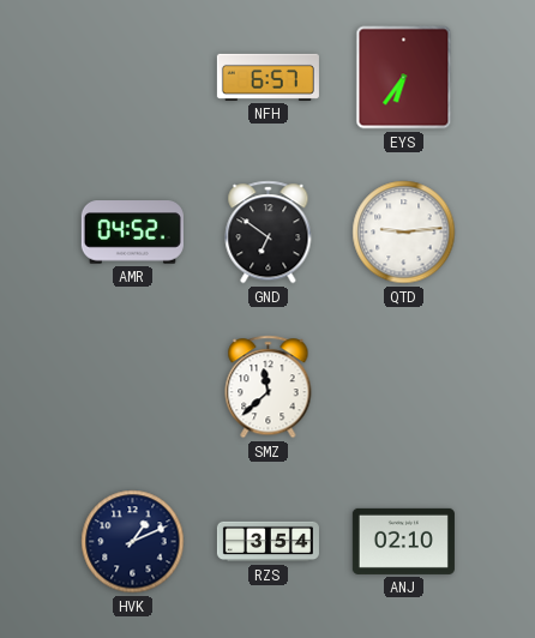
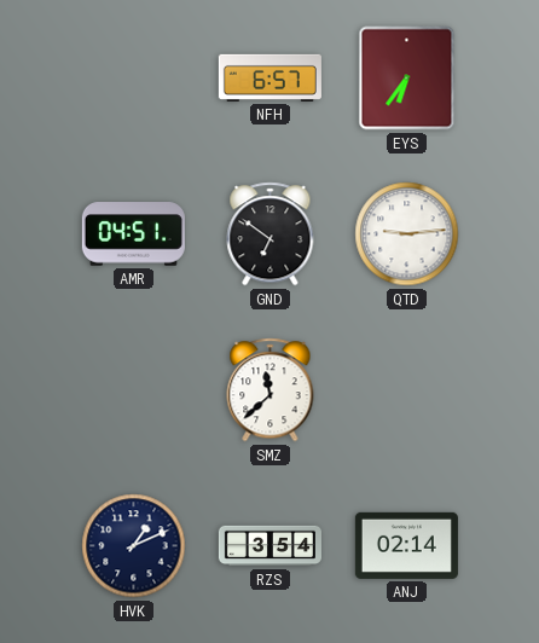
AMR: 04:52 -> 04:51 (133, 234)
ANJ: 02:10 -> 02:14 (406, 545)
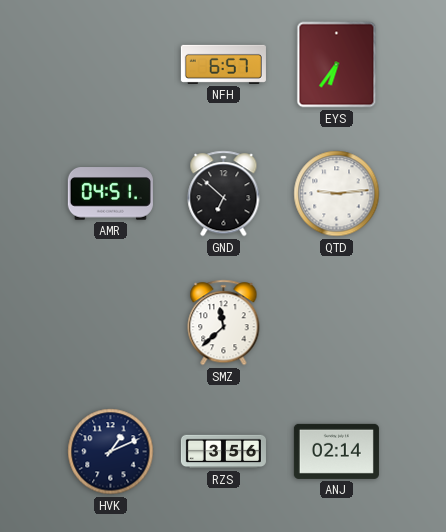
GND: 6:51 -> 6:52 (224, 194)
RZS: 3:54 -> 3:56 (223, 452)
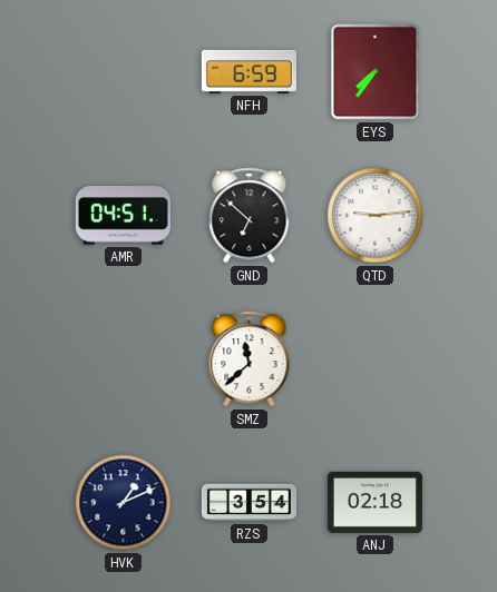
NFH: 6:57 -> 6:59 (248, 71)
EYS: 6:36 -> 7:36 (376, 72)
RZS: 3:56 -> 3:54 (248, 503)
ANJ: 02:14 -> 02:18 (374, 502)
